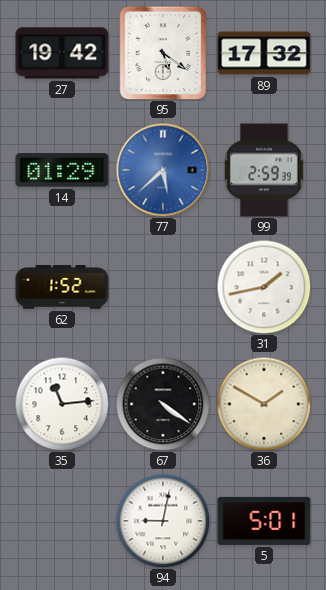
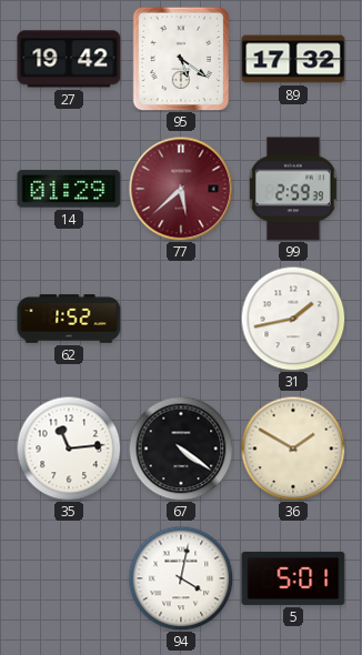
77 dial: blue -> burgundy (181, 189)
94: 9:02 -> 4:02 (181, 578)
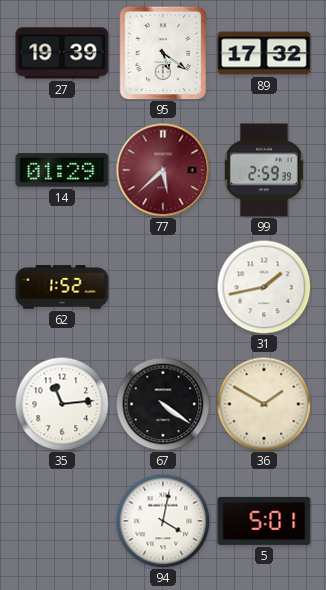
27: 19:42 -> 19:39 (62, 53)
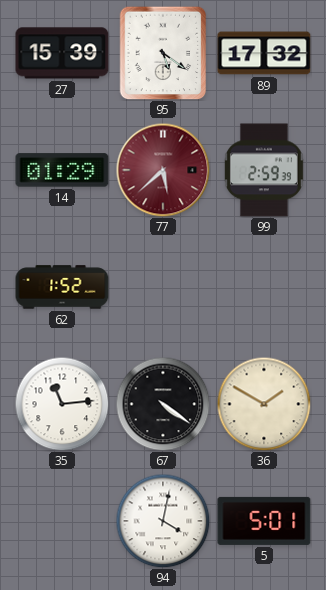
27: 19:39 -> 15:39 (62, 53)
31: 1:43 -> none (264, 287)
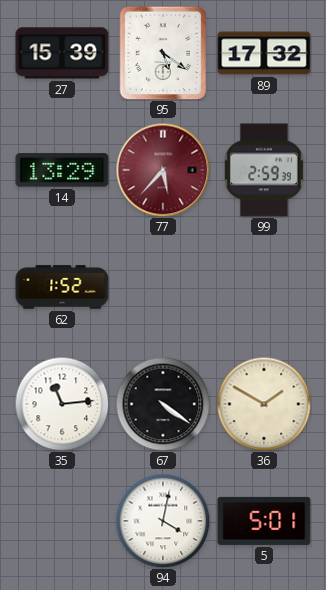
14: 01:29 -> 13:29 (62, 170)
77: 5:38 -> 5:37 (163, 170)
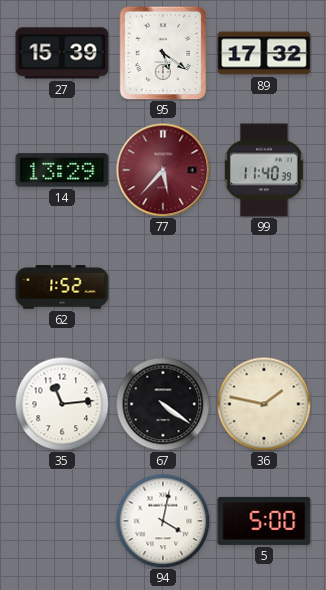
99: 2:59 -> 11:40 (264, 170)
36: 1:50 -> 1:47 (264, 404)
5: 5:01 -> 5:00 (264, 521)
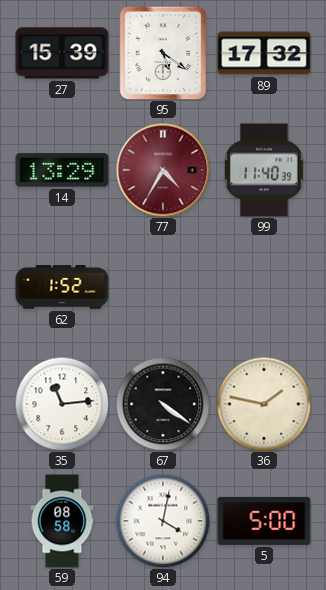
77: 5:37 -> 4:35 (163, 170)
59: none -> 08:58 (62, 521)
